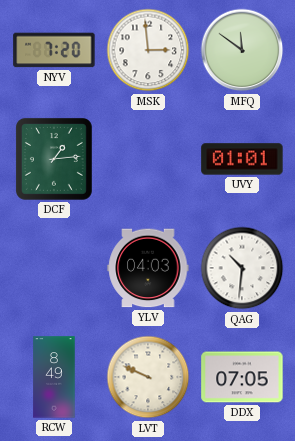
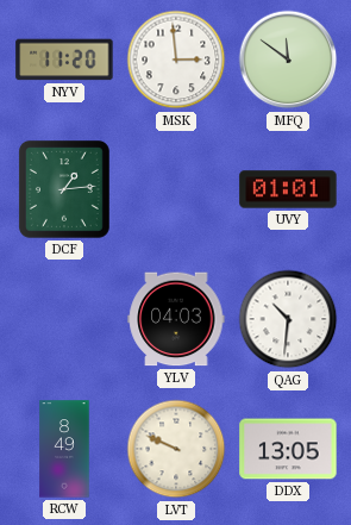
NYV: 7:20 -> 11:20 (64, 60)
DDX: 07:05 -> 13:05 (288, 449)
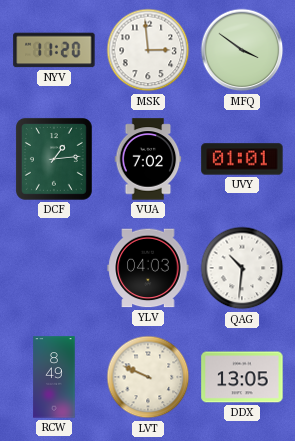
MFQ: 11:51 -> 3:51 (242, 50)
VUA: none -> 7:02 (148, 159)
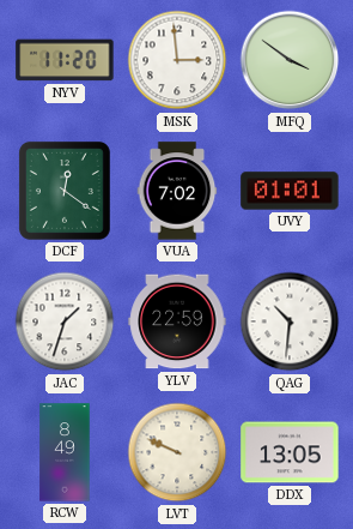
DCF: 1:14 -> 12:21 (65, 191)
JAC: none -> 1:33 (65, 321)
YLV: 04:03 -> 22:59 (177, 321)
